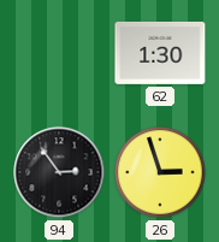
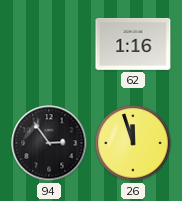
62: 1:30 -> 1:16 (133, 44)
26: 2:57 -> 11:57 (133, 143)
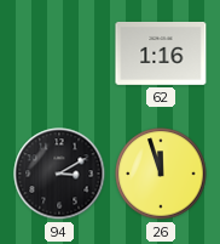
94: 2:54 -> 3:10 (59, 174)
